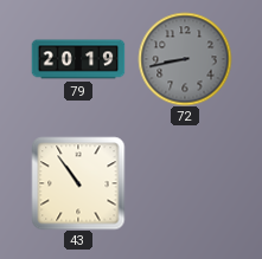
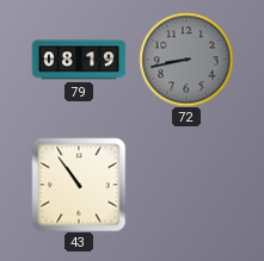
79: 20:19 -> 08:19 (79, 60)
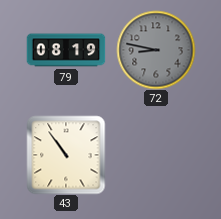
72: 8:43 -> 8:47 (156, 50)
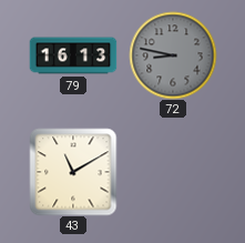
79: 08:19 -> 16:13 (73, 55)
43: 10:54 -> 11:10 (73, 172)
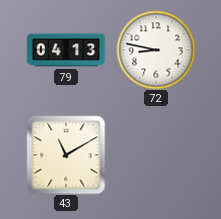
79: 16:13 -> 04:13 (66, 50)
72 dial: grey -> white (156, 50)
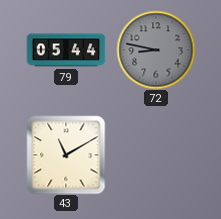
79: 04:13 -> 05:44 (66, 50)
72 dial: white -> grey (156, 50)
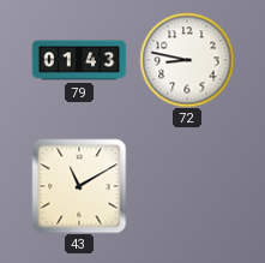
79: 05:44 -> 01:43 (79, 60)
72 dial: grey -> white (187, 60)
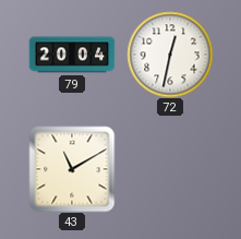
79: 01:43 -> 20:04 (72, 55)
72: 8:47 -> 12:32 (170, 55)
